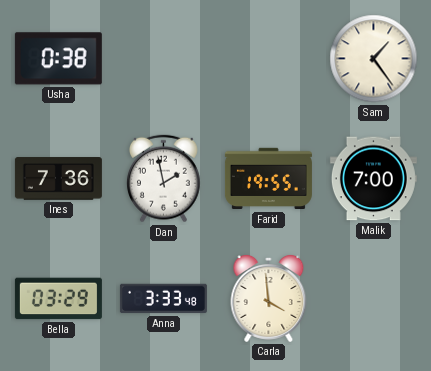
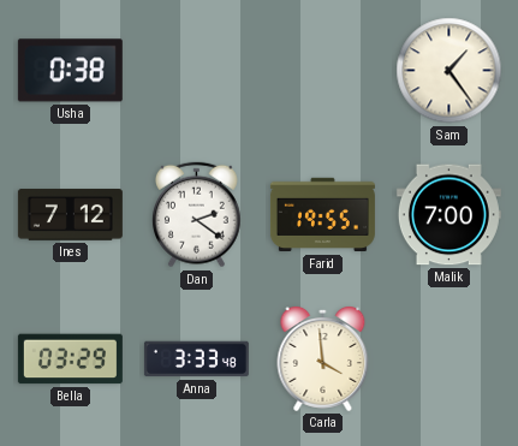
Ines: 7:36 -> 7:12 (70, 215)
Dan: 1:58 -> 2:21 (196, 215)
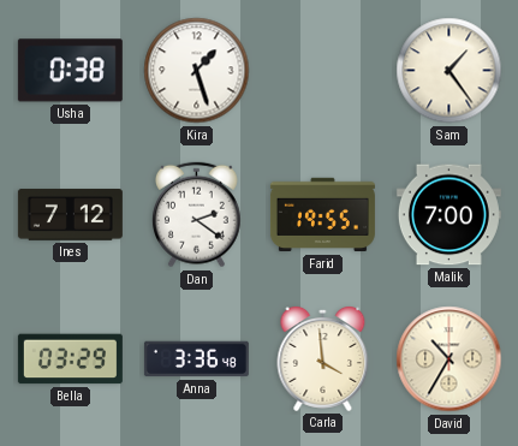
Kira: none -> 1:27 (197, 71)
Anna: 3:33 -> 3:36 (196, 359)
David: none -> 10:35 (449, 359)
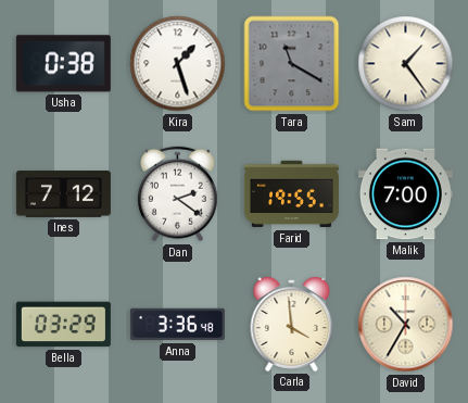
Tara: none -> 11:20 (292, 64)
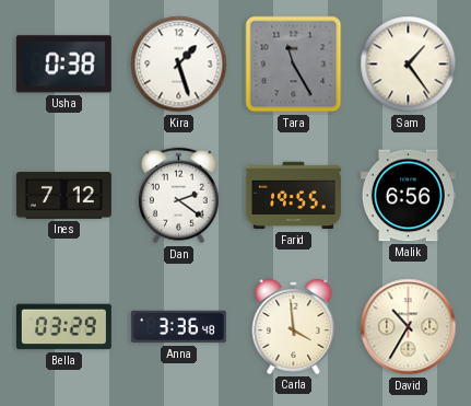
Tara: 11:20 -> 11:25 (294, 65)
Malik: 7:00 -> 6:56 (408, 196)
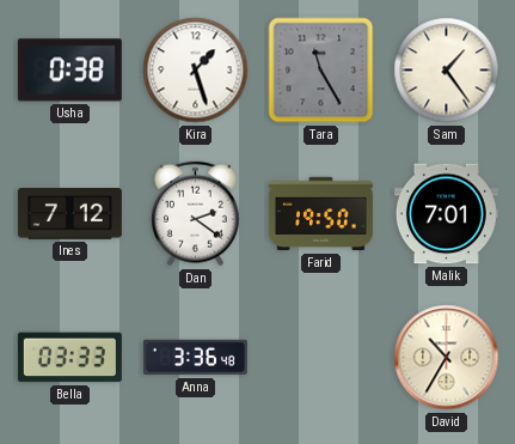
Farid: 19:55 -> 19:50 (320, 214)
Malik: 6:56 -> 7:01 (446, 214)
Bella: 03:29 -> 03:33 (69, 358)
Carla: 3:59 -> none (294, 327)
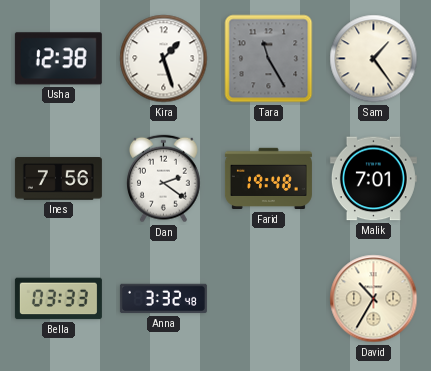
Usha: 0:38 -> 12:38 (58, 59)
Ines: 7:12 -> 7:56 (58, 179)
Farid: 19:50 -> 19:48 (268, 179)
Anna: 3:36 -> 3:32 (163, 299)
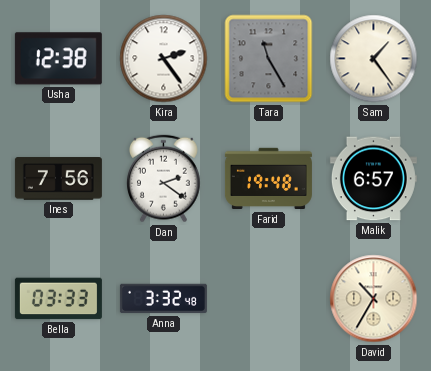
Kira: 1:27 -> 2:24 (164, 59)
Malik: 7:01 -> 6:57 (373, 179)
